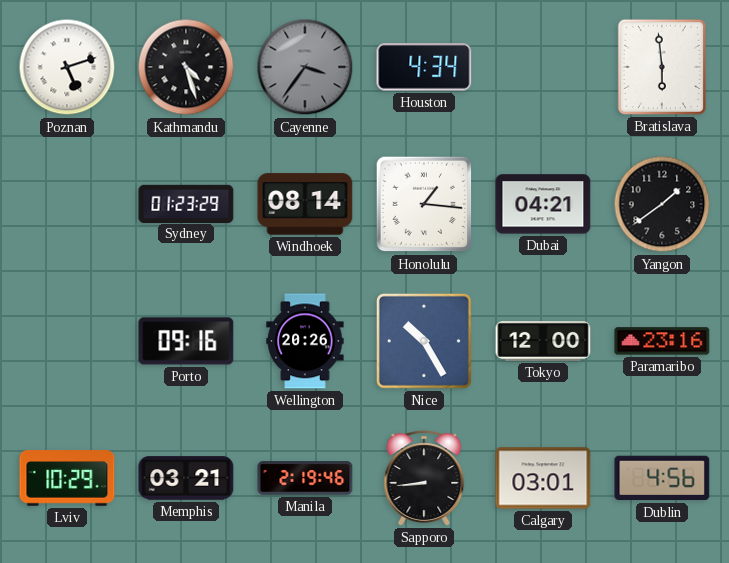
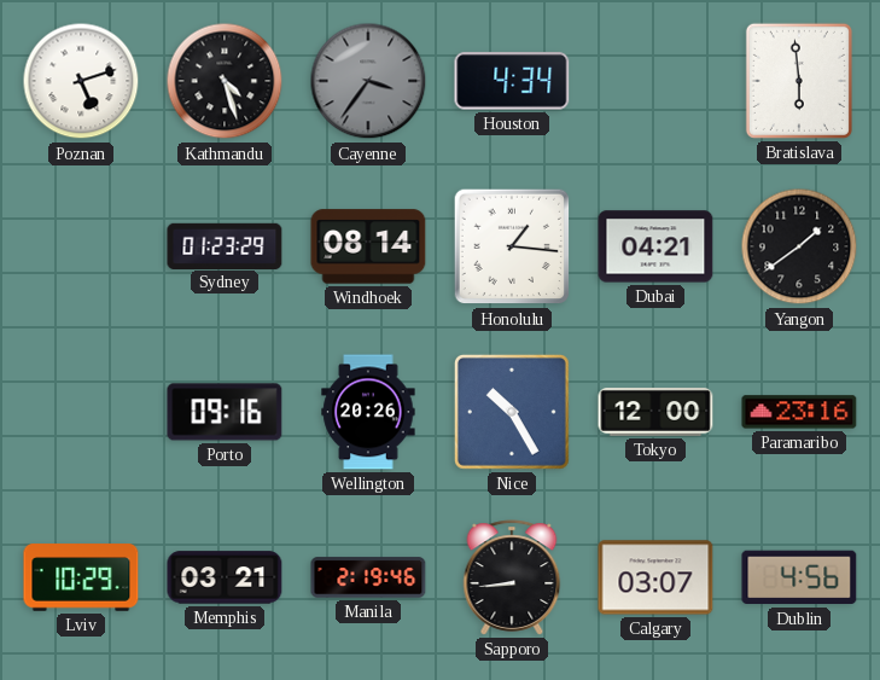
Calgary: 03:01 -> 03:07 (655, 577)
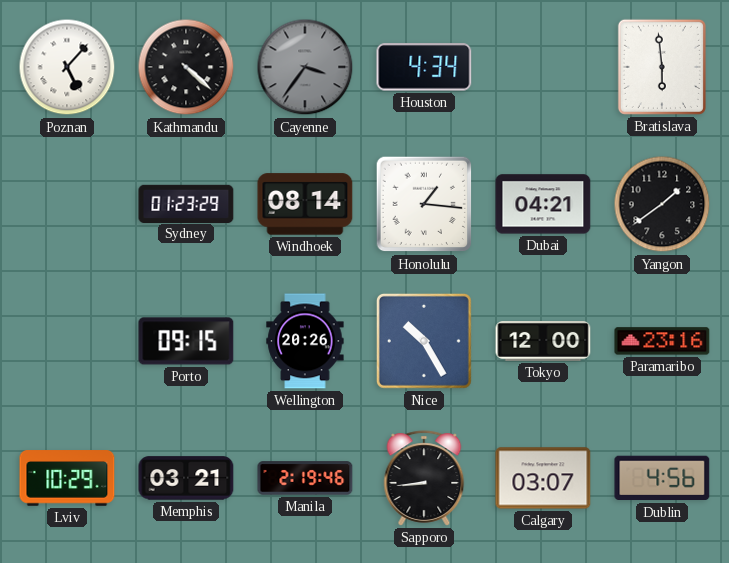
Poznan: 5:12 -> 5:07 (67, 67)
Kathmandu: 4:27 -> 4:22 (186, 67)
Porto: 09:16 -> 09:15 (186, 341)
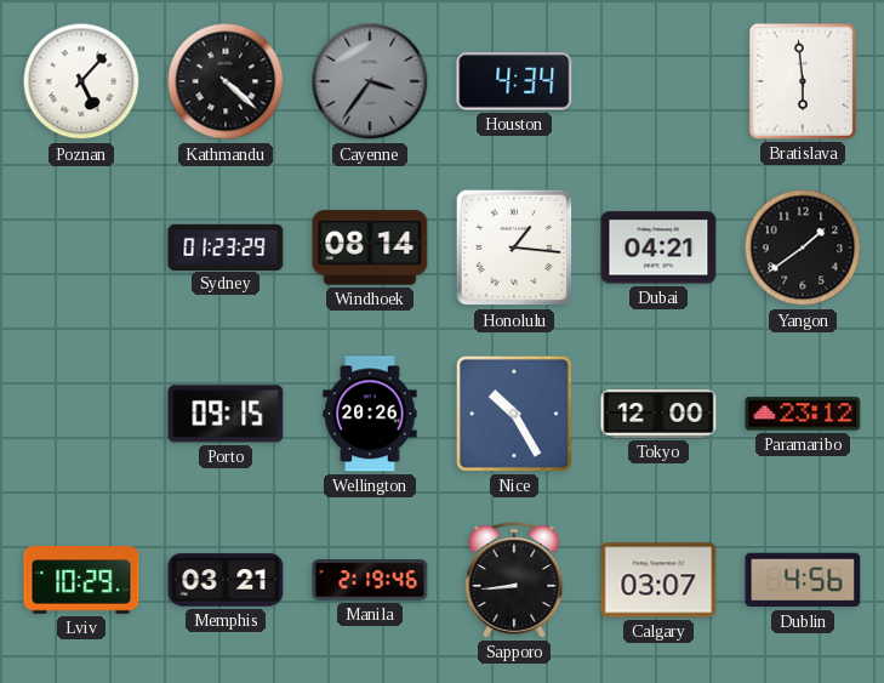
Paramaribo: 23:16 -> 23:12 (803, 414)
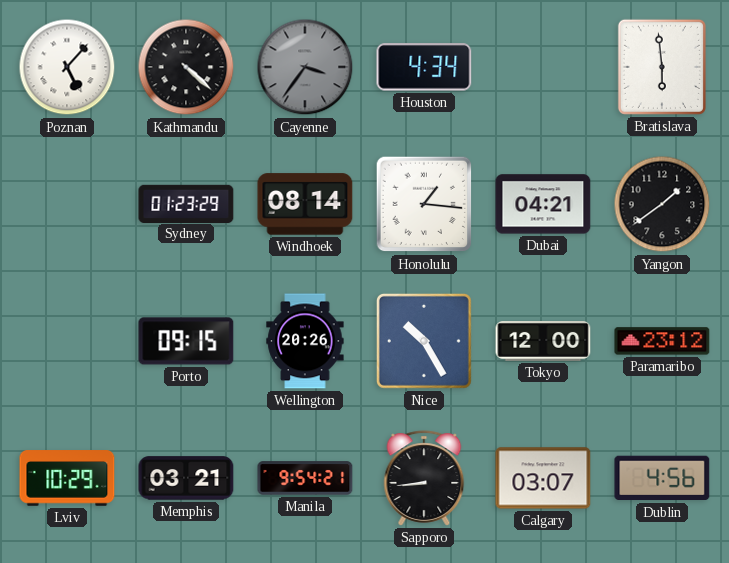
Manila: 2:19 -> 9:54 (305, 478)
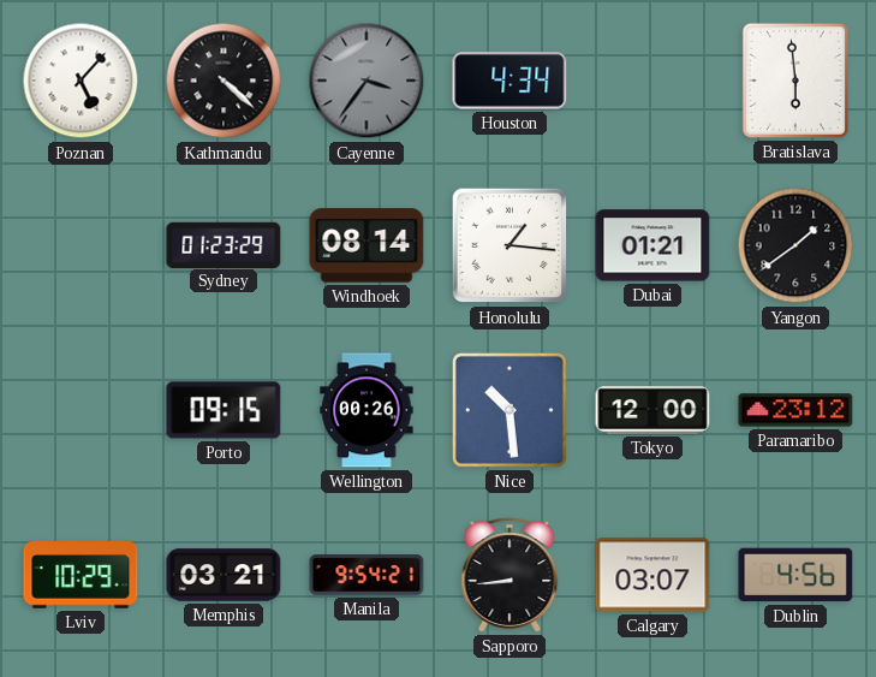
Dubai: 04:21 -> 01:21 (652, 245)
Wellington: 20:26 -> 00:26 (367, 410)
Nice: 10:25 -> 10:29 (509, 410)
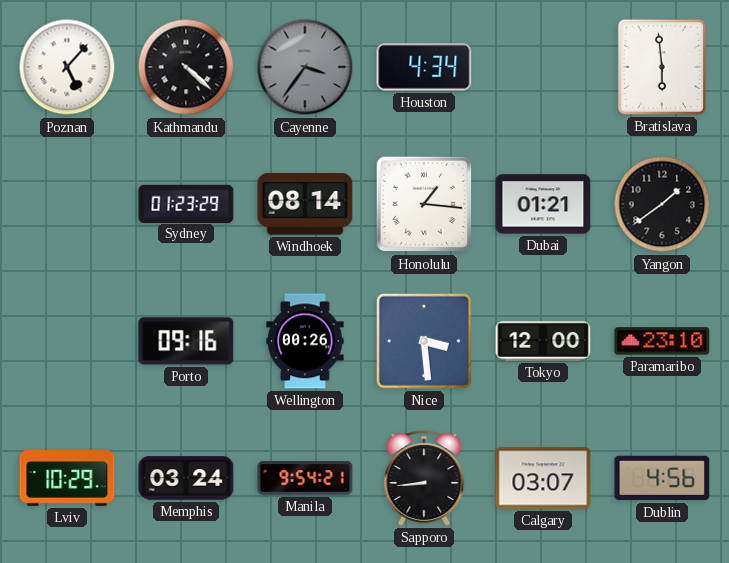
Porto: 09:15 -> 09:16 (186, 341)
Nice: 10:29 -> 3:29 (424, 341)
Paramaribo: 23:12 -> 23:10 (662, 341)
Memphis: 03:21 -> 03:24 (186, 478)
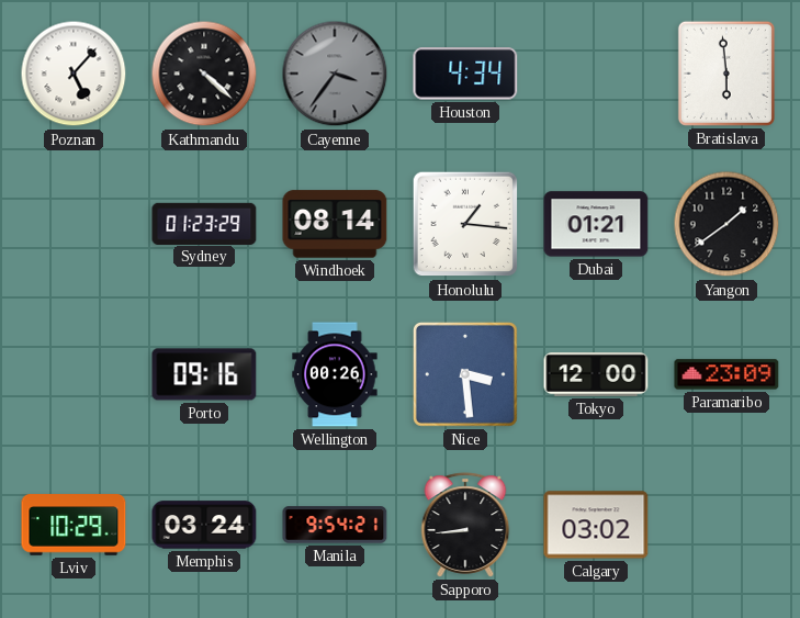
Paramaribo: 23:10 -> 23:09 (726, 374)
Calgary: 03:07 -> 03:02 (596, 525)
Dublin: 4:56 -> none (662, 478)
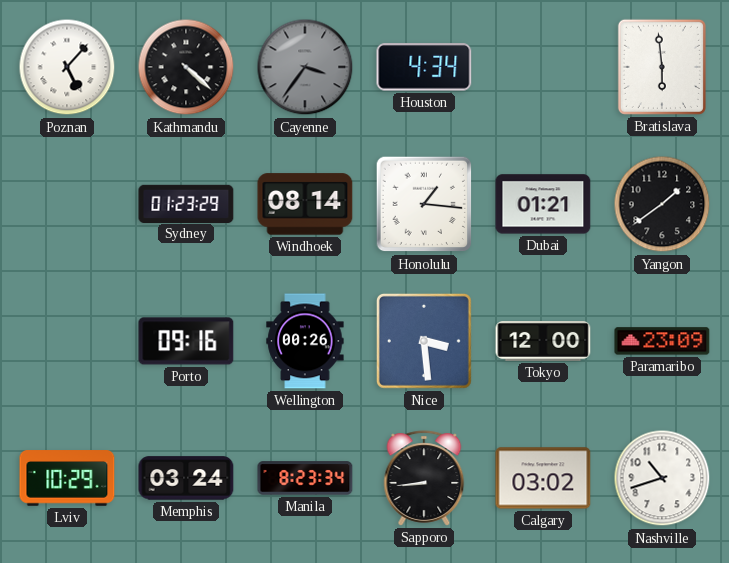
Manila: 9:54 -> 8:23 (305, 478)
Nashville: none -> 10:42 (662, 478)
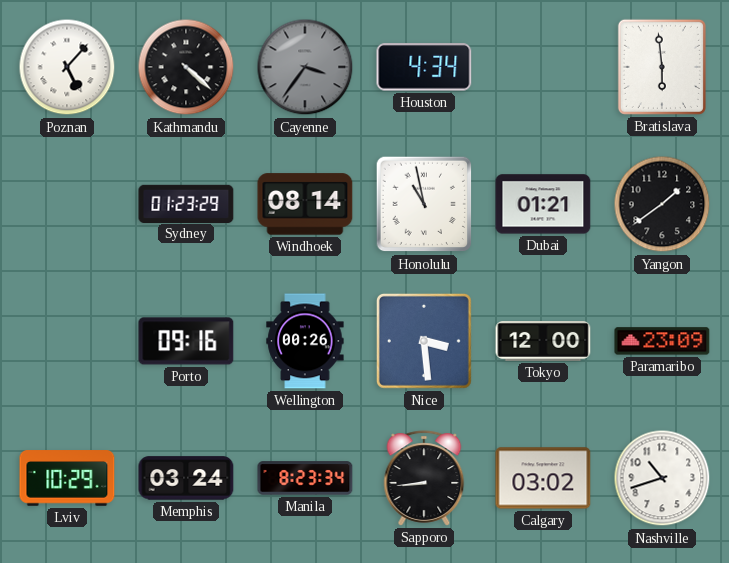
Honolulu: 1:16 -> 10:58 (424, 204)
